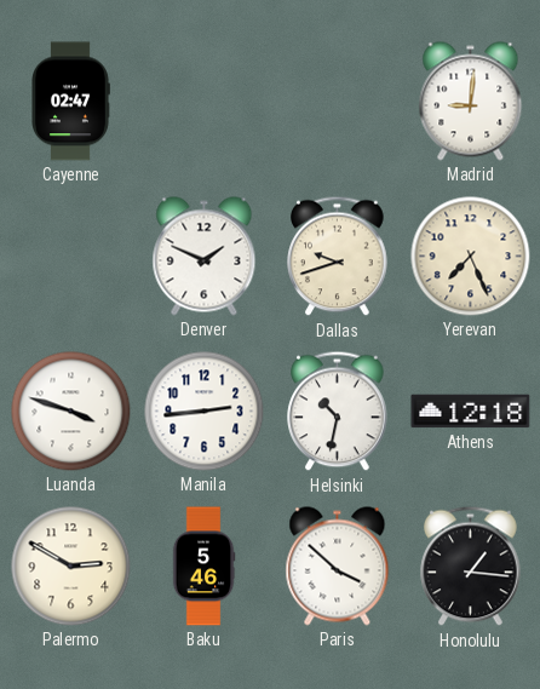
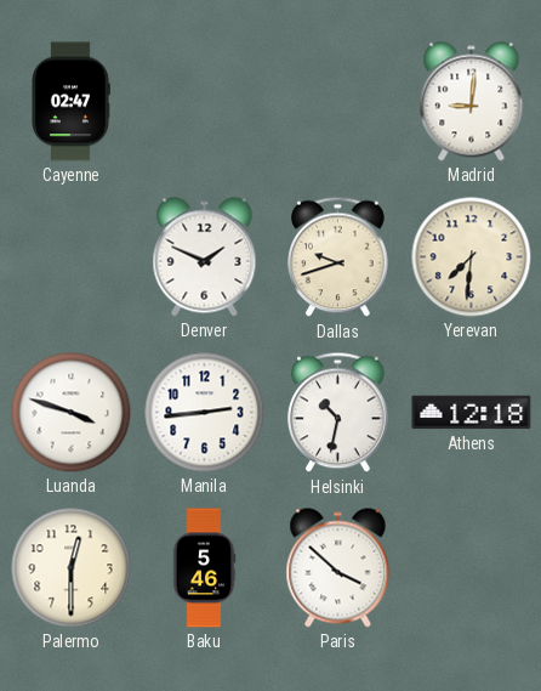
Yerevan: 7:26 -> 7:31 (472, 257)
Palermo: 2:50 -> 12:30 (72, 568)
Honolulu: 1:16 -> none (471, 567)
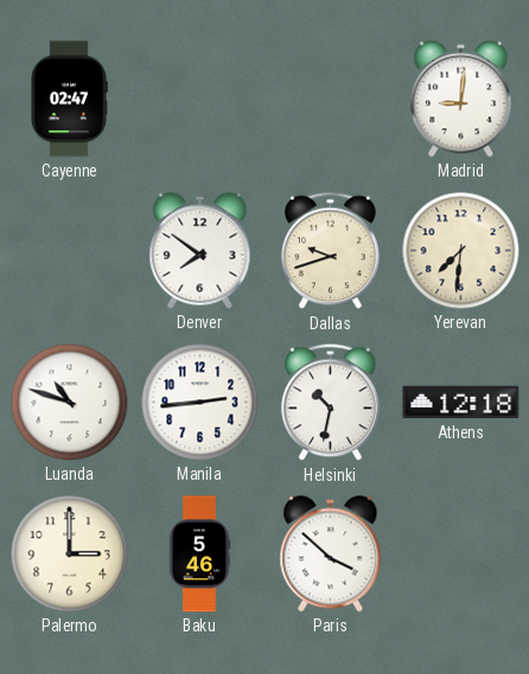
Denver: 1:49 -> 7:51 (200, 251)
Luanda: 3:48 -> 10:48 (70, 403)
Palermo: 12:30 -> 3:00 (70, 554)
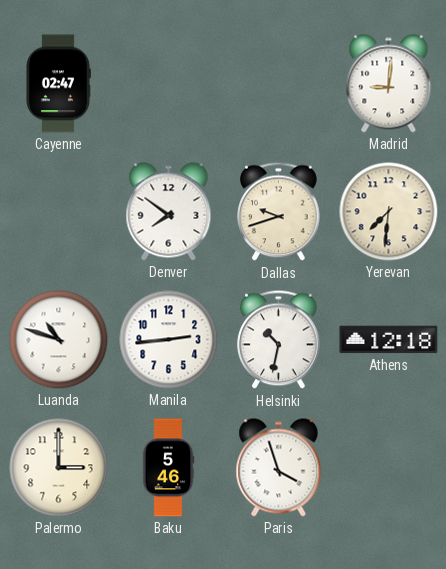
Paris: 3:52 -> 3:57 (279, 468)
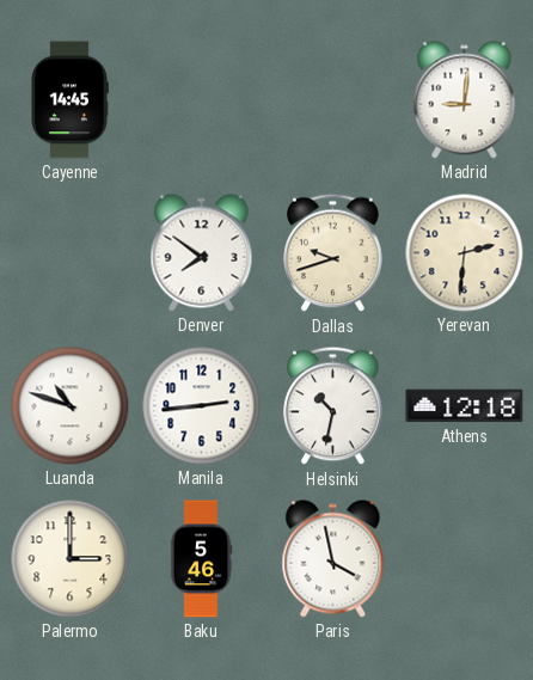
Cayenne: 02:47 -> 14:45 (69, 100)
Yerevan: 7:31 -> 2:31 (465, 253)
Paris: 3:57 -> 3:58 (333, 559)
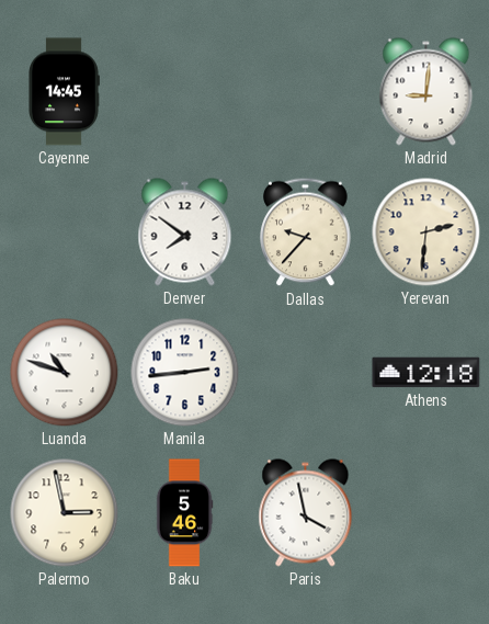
Dallas: 9:42 -> 9:37 (306, 232)
Helsinki: 10:32 -> none (333, 406)
Palermo: 3:00 -> 2:58 (65, 513)
